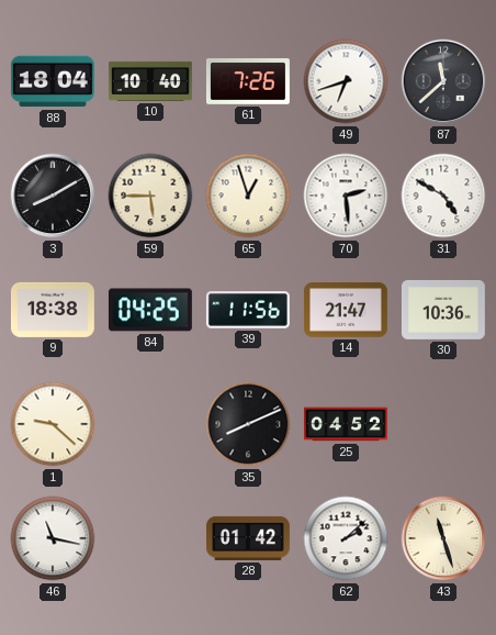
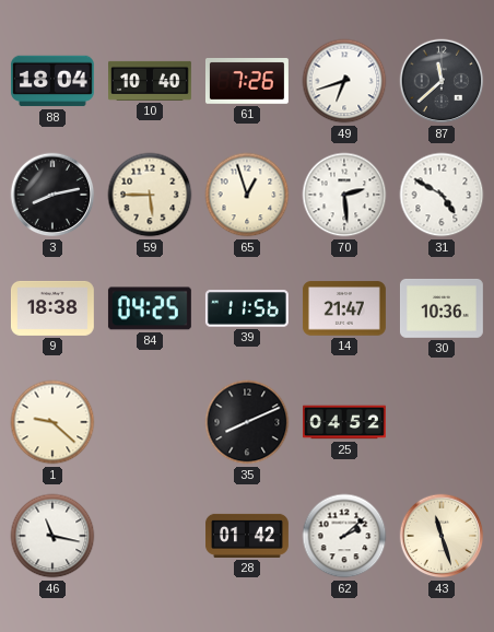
3: 8:10 -> 8:13 (52, 195)
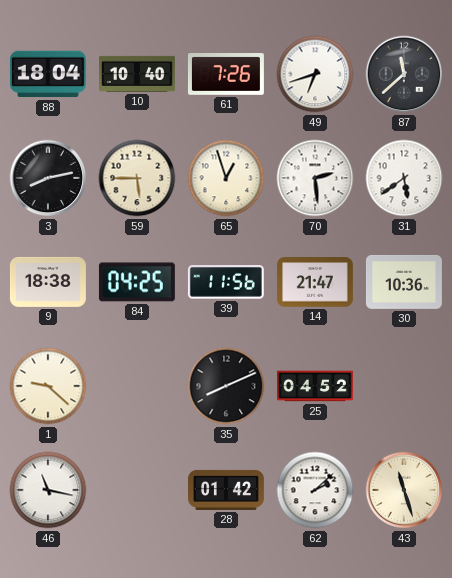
31: 4:50 -> 5:39 (404, 178)
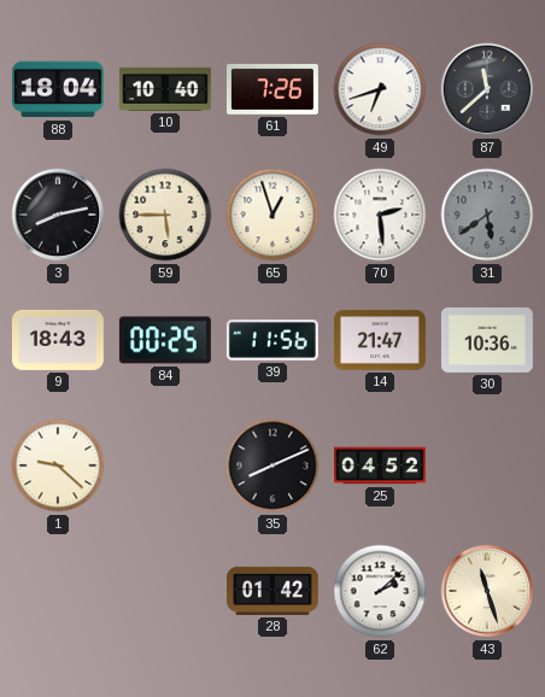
31 dial: white -> grey (487, 215)
9: 18:38 -> 18:43 (58, 340)
84: 04:25 -> 00:25 (165, 340)
46: 11:17 -> none (48, 490)
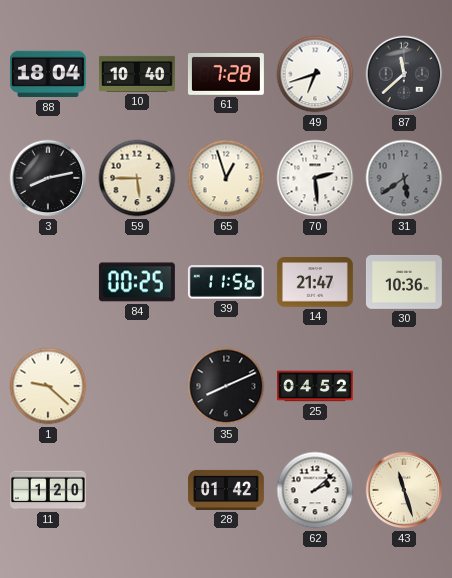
61: 7:26 -> 7:28 (226, 75)
9: 18:43 -> none (58, 340)
11: none -> 1:20 (48, 490)
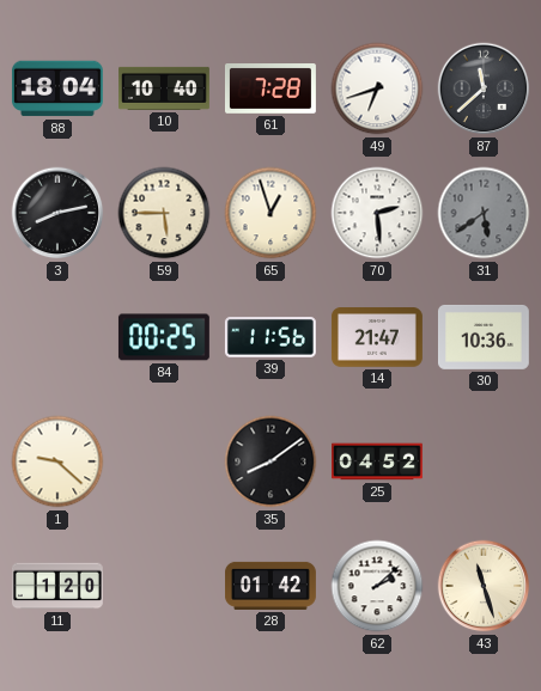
35: 8:11 -> 8:09 (270, 461)
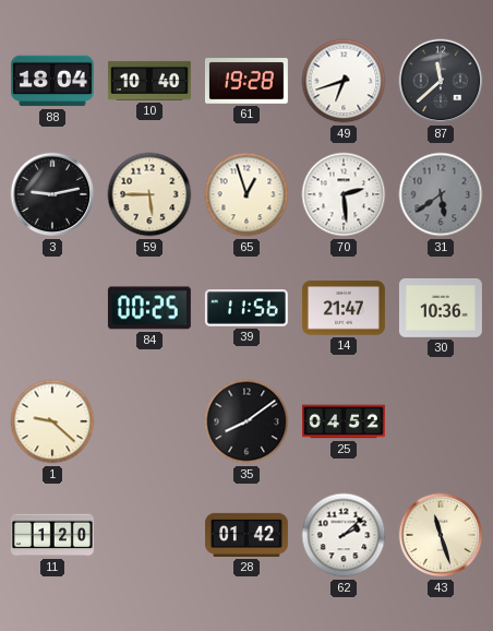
61: 7:28 -> 19:28 (246, 82)
3: 8:13 -> 9:13 (52, 194)
